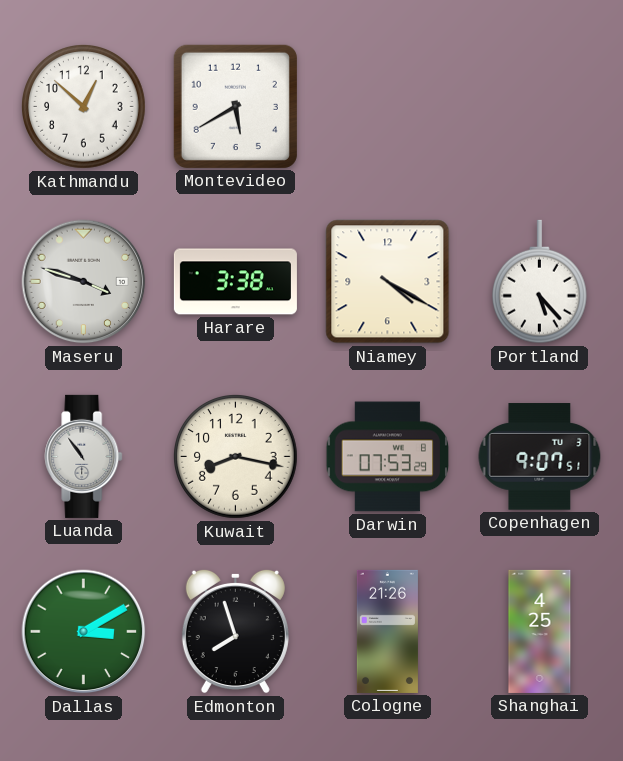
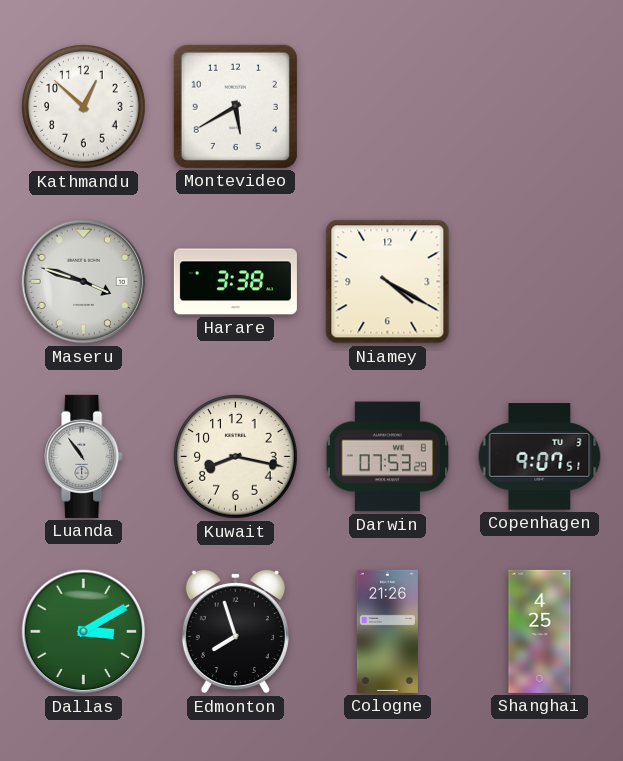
Portland: 5:23 -> none (539, 282)
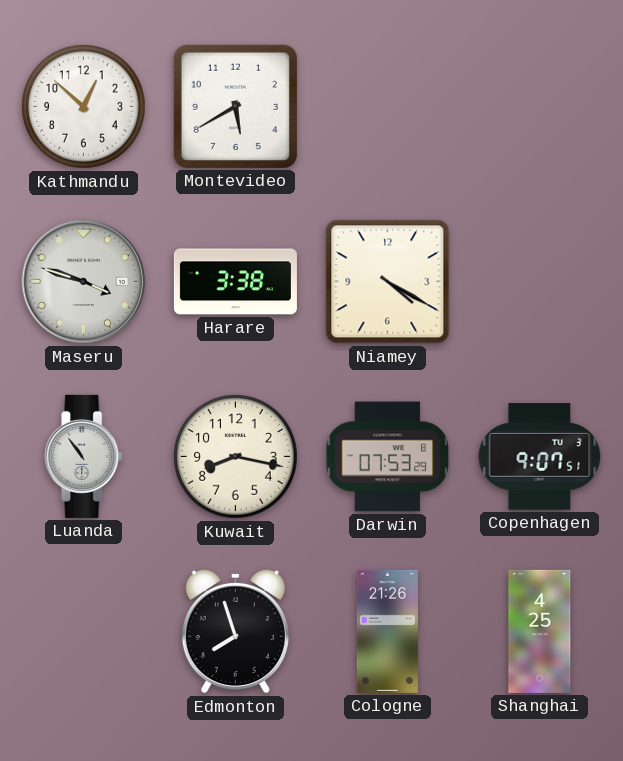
Dallas: 3:10 -> none (84, 632)
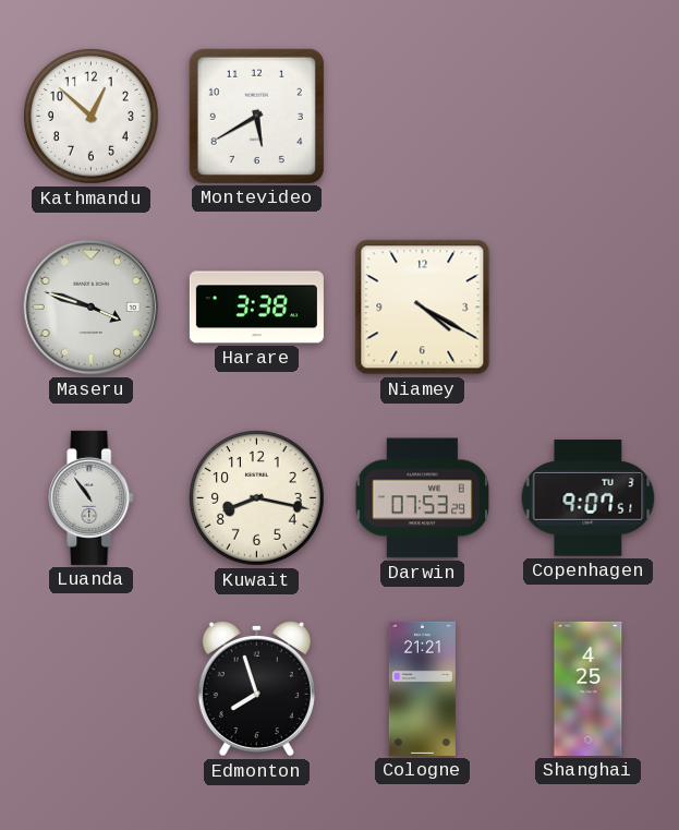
Cologne: 21:26 -> 21:21 (422, 688)
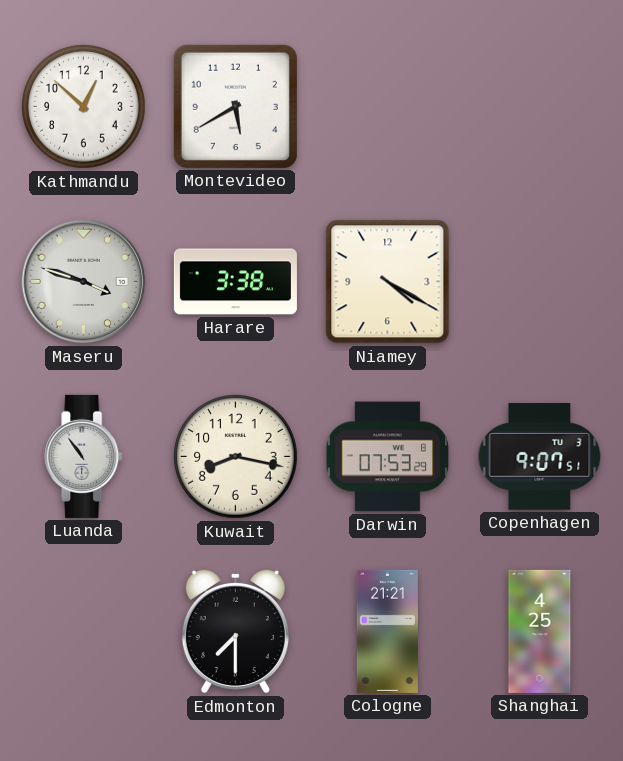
Edmonton: 7:57 -> 7:30 (235, 631)
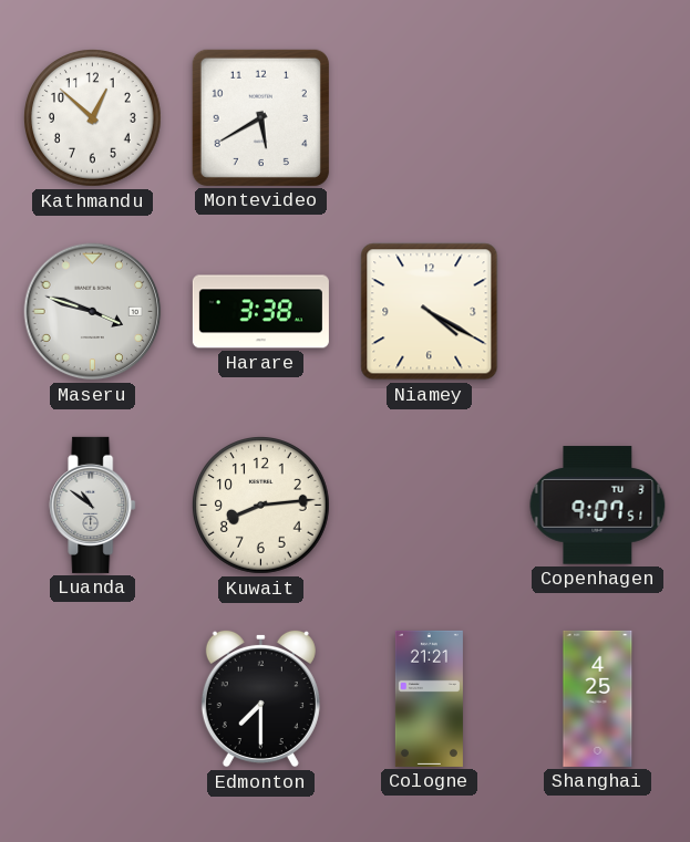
Luanda: 10:54 -> 10:51 (93, 505)
Kuwait: 8:17 -> 8:14 (261, 506)
Darwin: 07:53 -> none (388, 457)
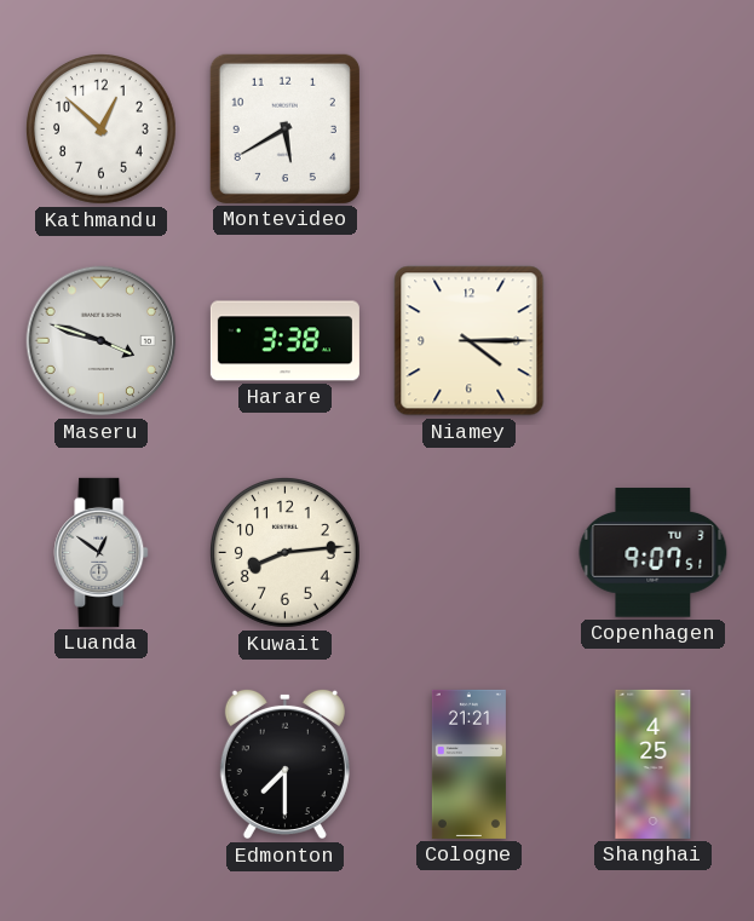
Niamey: 4:20 -> 4:15 (470, 341)
Luanda: 10:51 -> 12:51 (102, 552)
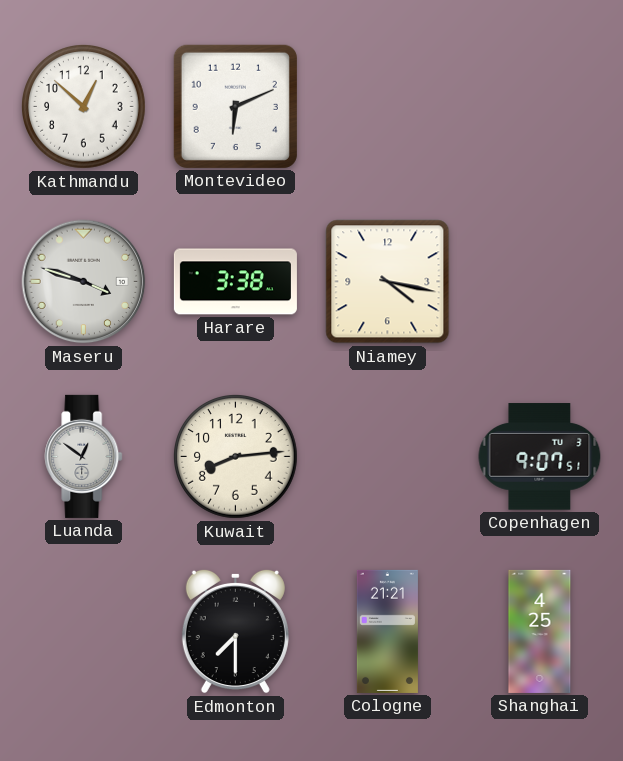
Montevideo: 5:40 -> 6:11 (235, 106)
Niamey: 4:15 -> 4:17 (388, 282)
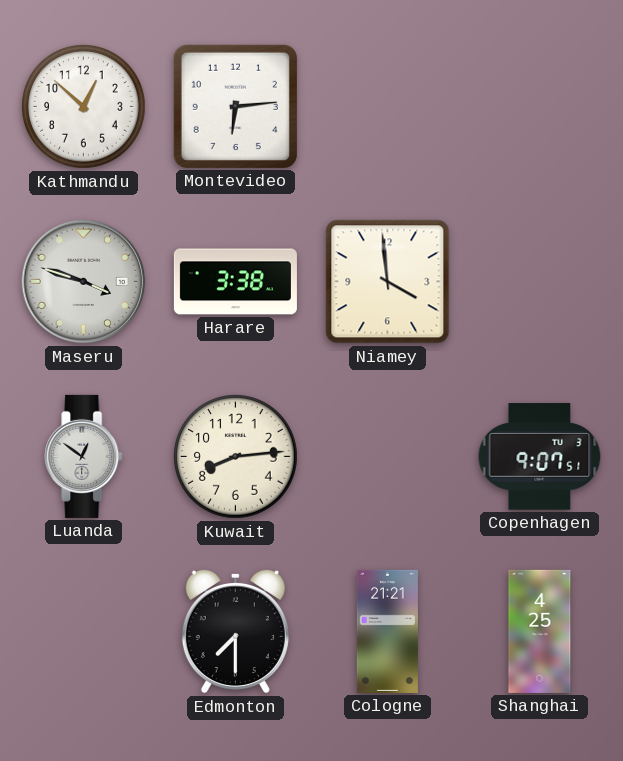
Montevideo: 6:11 -> 6:14 (235, 106)
Niamey: 4:17 -> 3:59 (388, 282)
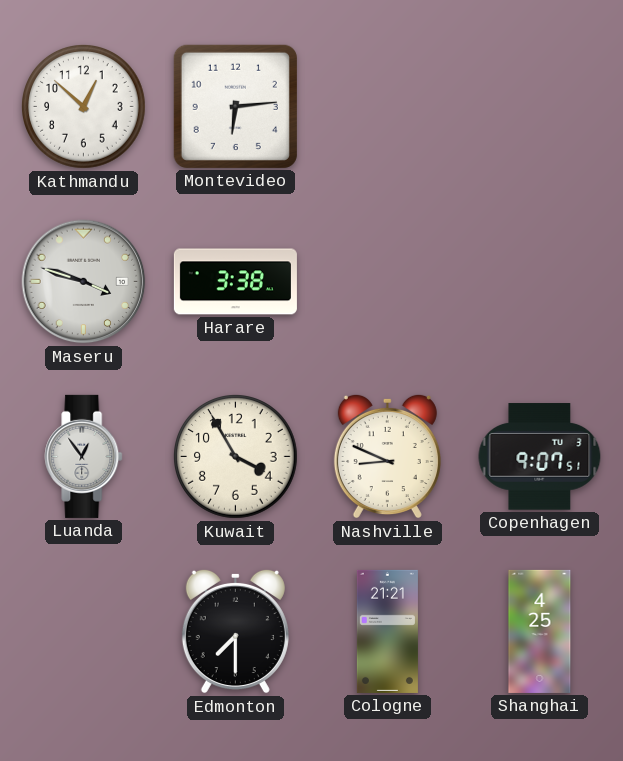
Niamey: 3:59 -> none (388, 282)
Luanda: 12:51 -> 12:54 (84, 456)
Kuwait: 8:14 -> 3:55 (236, 457)
Nashville: none -> 8:49 (387, 456)
